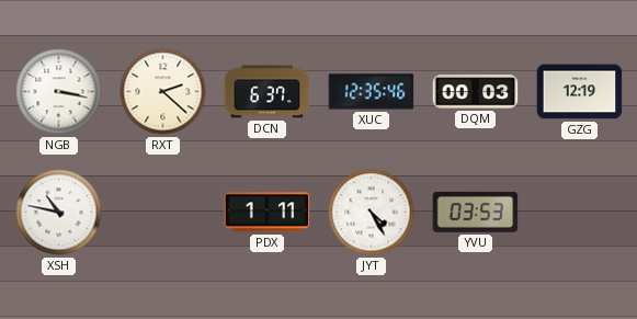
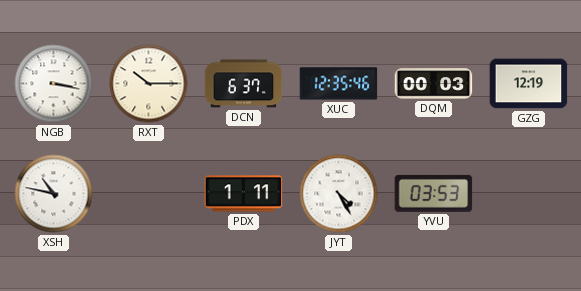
RXT: 2:22 -> 10:15 (149, 84)
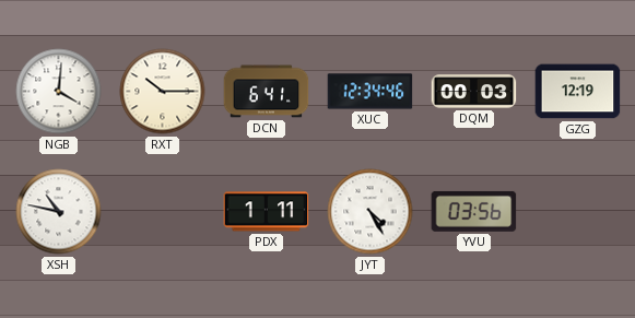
NGB: 3:17 -> 4:01 (59, 92)
DCN: 6:37 -> 6:41 (267, 92)
XUC: 12:35 -> 12:34 (371, 92)
YVU: 03:53 -> 03:56 (474, 211)
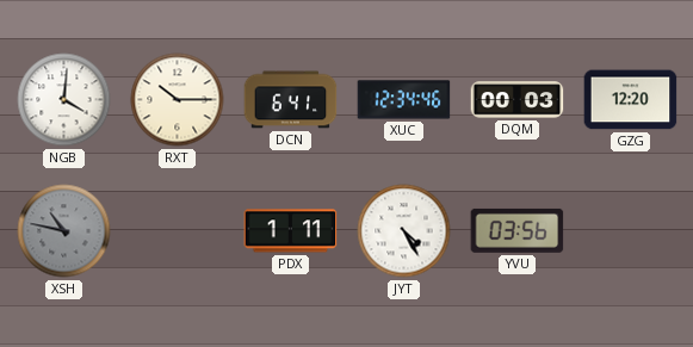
GZG: 12:19 -> 12:20 (631, 100)
XSH dial: white -> grey (64, 231)
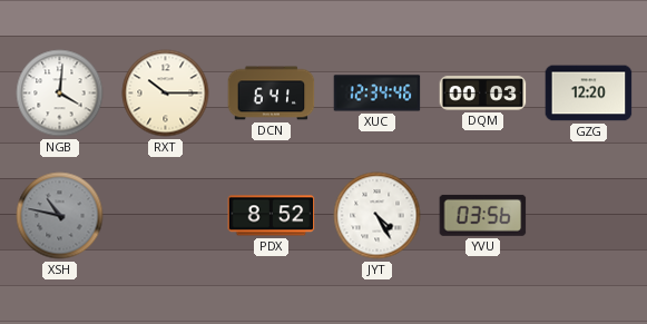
PDX: 1:11 -> 8:52 (272, 216)
